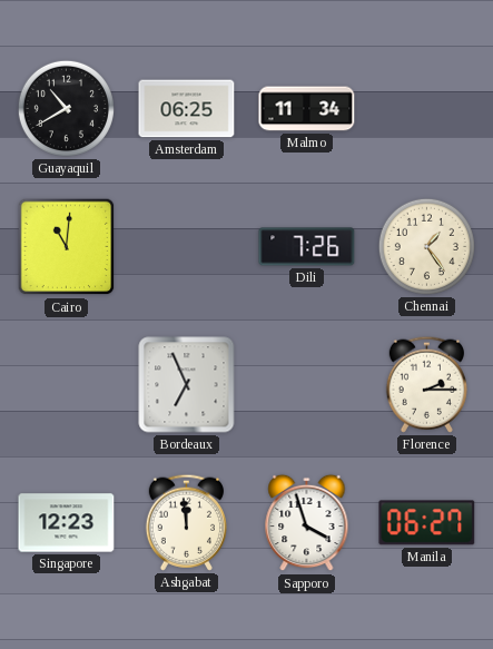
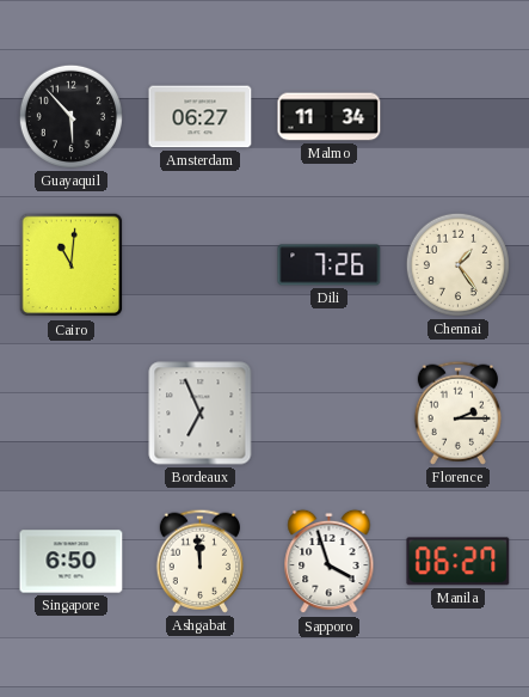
Guayaquil: 10:40 -> 5:53 (70, 116)
Amsterdam: 06:25 -> 06:27 (201, 117)
Singapore: 12:23 -> 6:50 (72, 562)
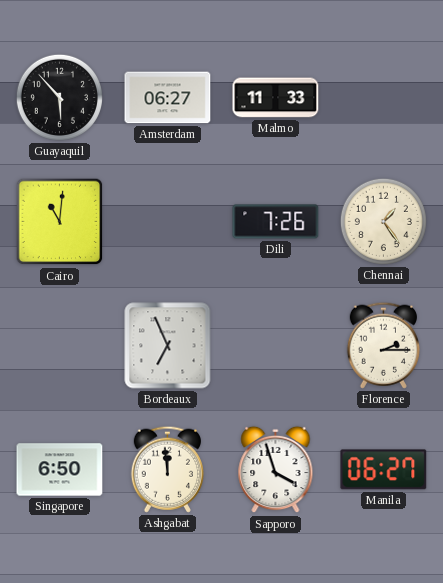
Malmo: 11:34 -> 11:33 (276, 98)
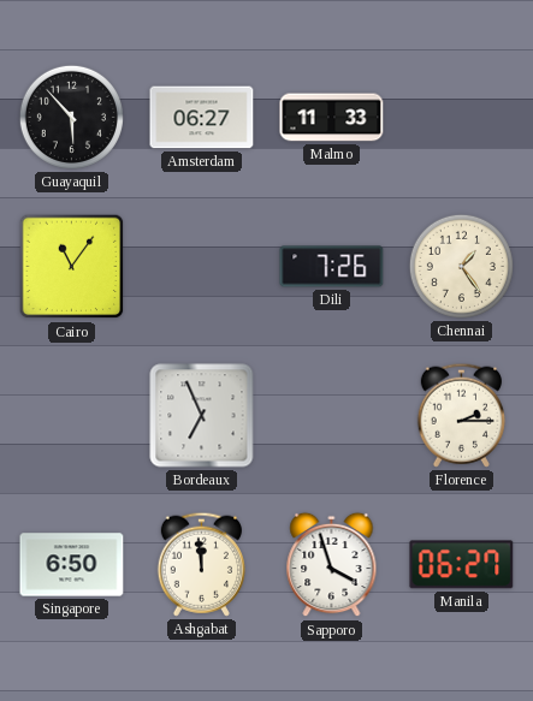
Cairo: 11:01 -> 11:06 (72, 267)
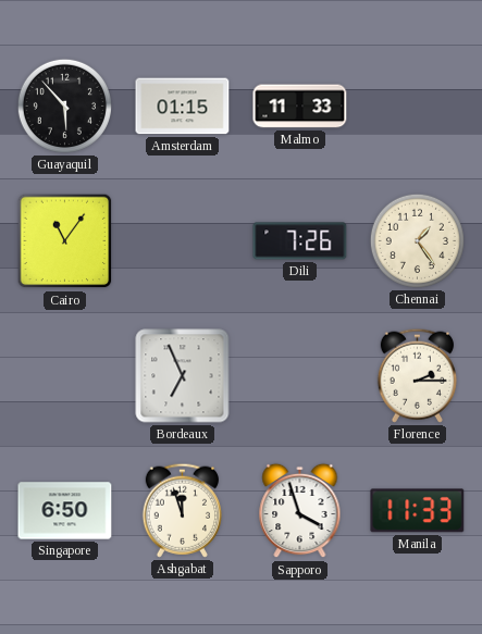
Amsterdam: 06:27 -> 01:15 (183, 107)
Ashgabat: 11:59 -> 11:57 (182, 510)
Manila: 06:27 -> 11:33 (418, 511)
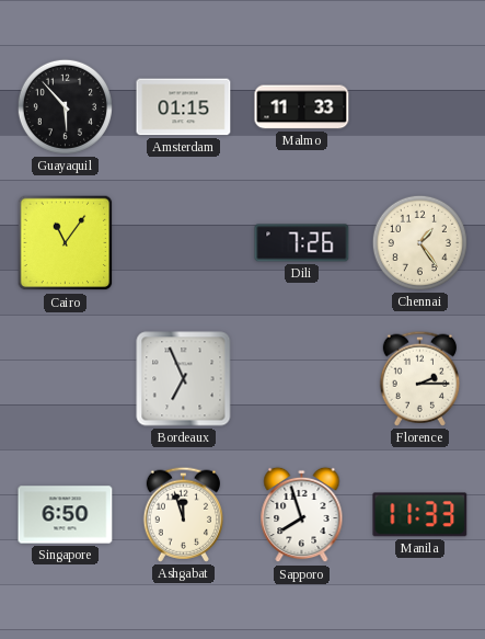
Sapporo: 3:57 -> 7:57 (302, 515)
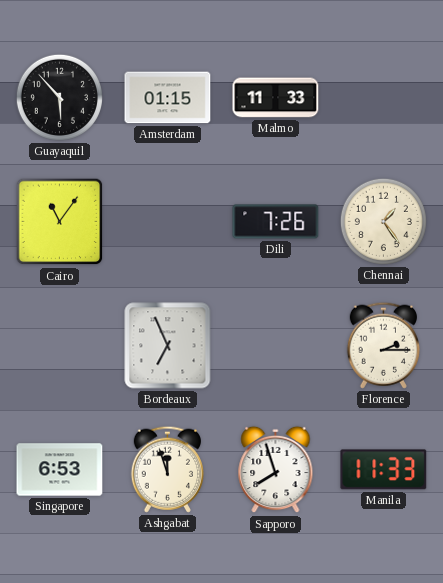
Singapore: 6:50 -> 6:53 (60, 470)
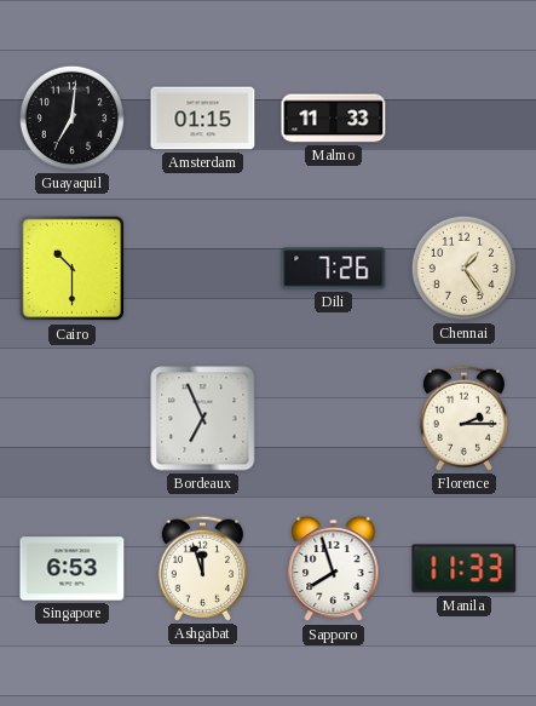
Guayaquil: 5:53 -> 7:01 (71, 117)
Cairo: 11:06 -> 10:30 (73, 269)
